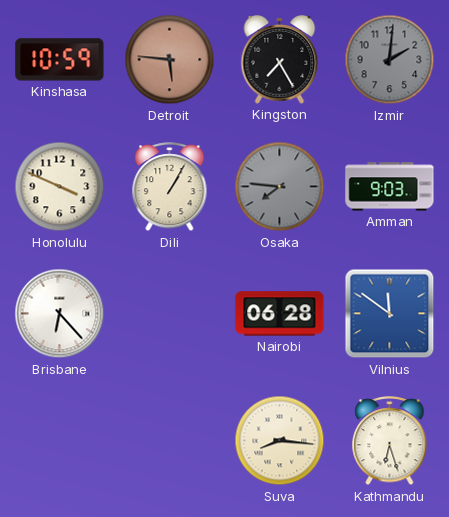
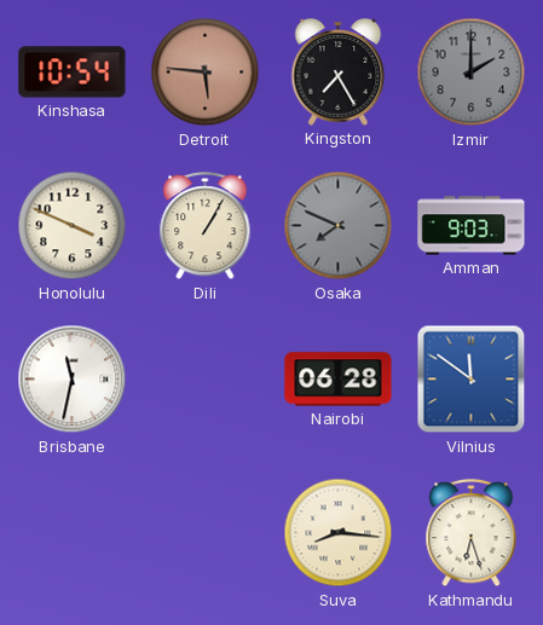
Kinshasa: 10:59 -> 10:54 (73, 73)
Izmir: 2:01 -> 2:00 (472, 73)
Osaka: 7:46 -> 7:49 (339, 226)
Brisbane: 6:23 -> 11:32 (73, 380)
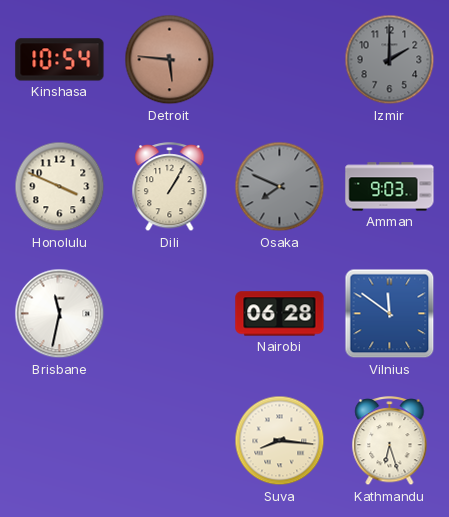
Kingston: 7:25 -> none (339, 73)
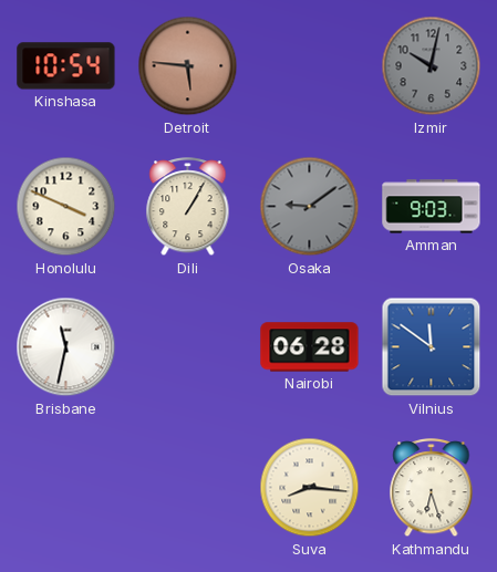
Izmir: 2:00 -> 10:02 (432, 66)
Osaka: 7:49 -> 9:09 (310, 207)
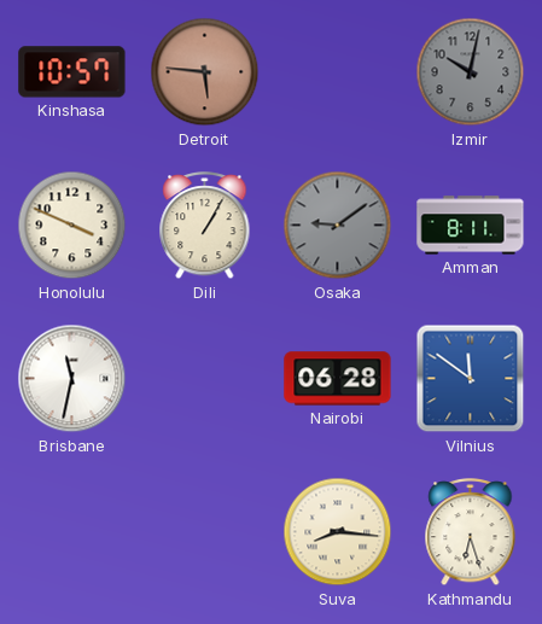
Kinshasa: 10:54 -> 10:57 (72, 72)
Amman: 9:03 -> 8:11 (471, 226)
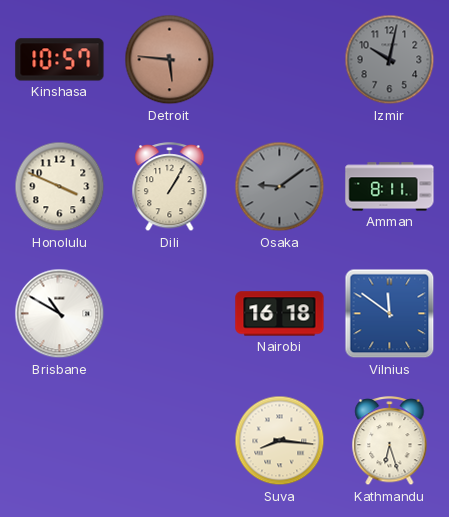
Brisbane: 11:32 -> 10:50 (60, 314)
Nairobi: 06:28 -> 16:18 (280, 314)
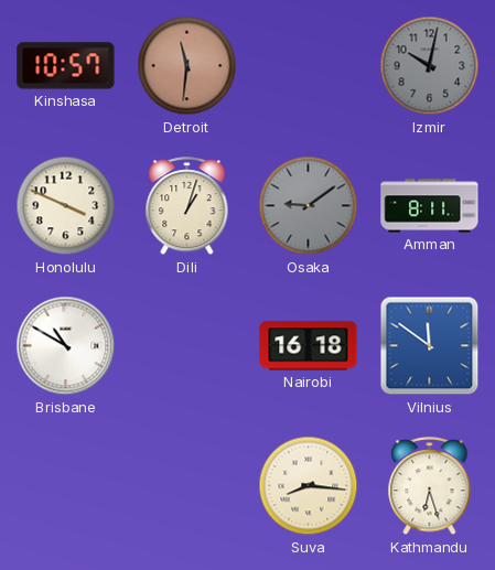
Detroit: 5:46 -> 11:31 (187, 66)
Dili: 1:05 -> 1:03 (187, 207)
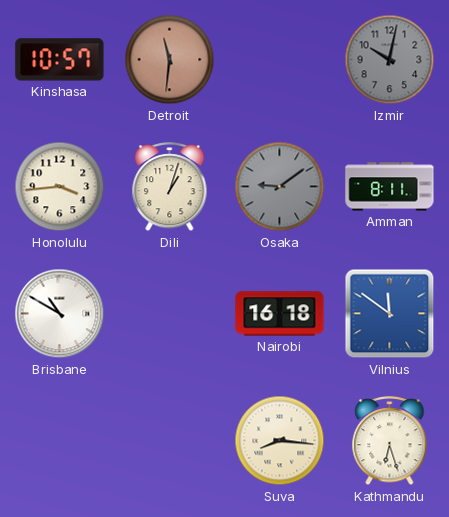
Honolulu: 3:49 -> 3:44 (60, 187)
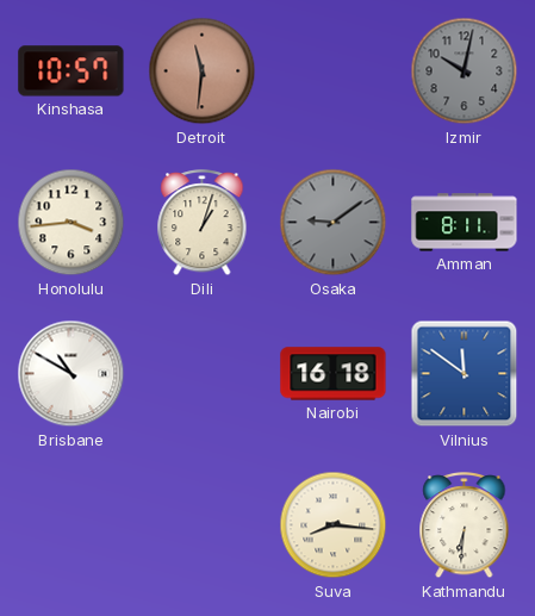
Kathmandu: 6:27 -> 6:31 (465, 527)
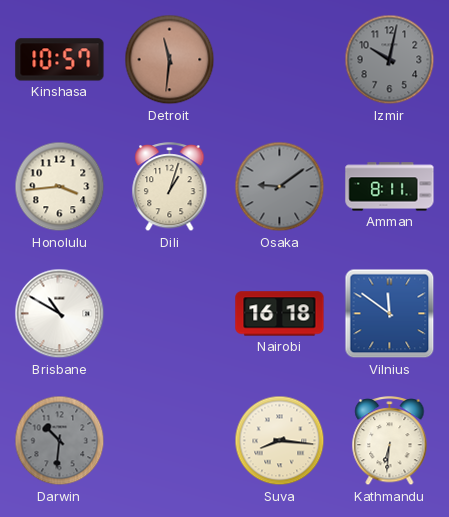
Darwin: none -> 10:31 (60, 441)
